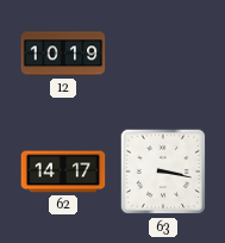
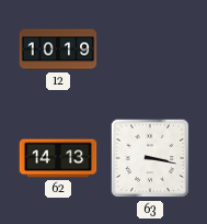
62: 14:17 -> 14:13 (58, 158)
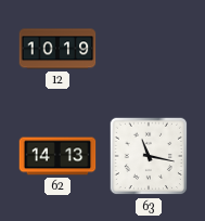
63: 3:17 -> 11:17 (149, 156)
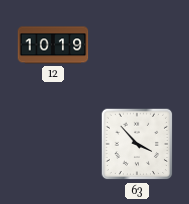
62: 14:13 -> none (57, 156)
63: 11:17 -> 3:53 (137, 144)
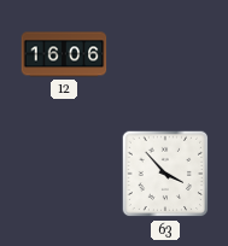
12: 10:19 -> 16:06 (64, 54)
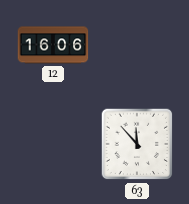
63: 3:53 -> 11:53 (137, 144)
